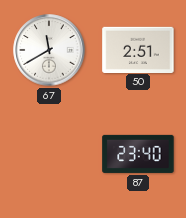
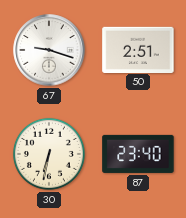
67: 11:40 -> 9:18 (49, 50)
30: none -> 6:32 (49, 154)
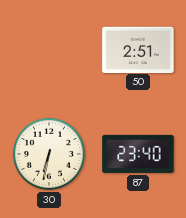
67: 9:18 -> none (49, 50)
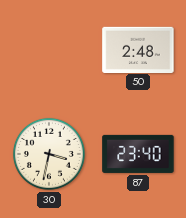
50: 2:51 -> 2:48 (138, 49)
30: 6:32 -> 3:32 (49, 154)
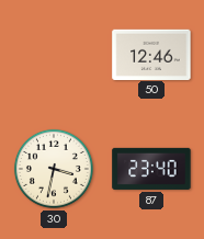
50: 2:48 -> 12:46 (151, 54)
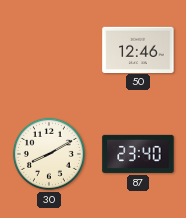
30: 3:32 -> 8:10 (49, 154)
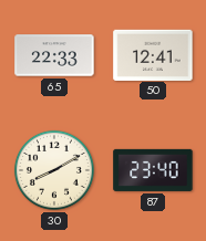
65: none -> 22:33 (54, 55)
50: 12:46 -> 12:41 (153, 54)
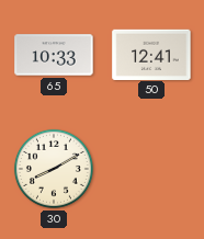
65: 22:33 -> 10:33 (54, 55)
87: 23:40 -> none (153, 170)
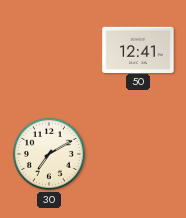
65: 10:33 -> none (54, 55)
30: 8:10 -> 7:10 (49, 154)
